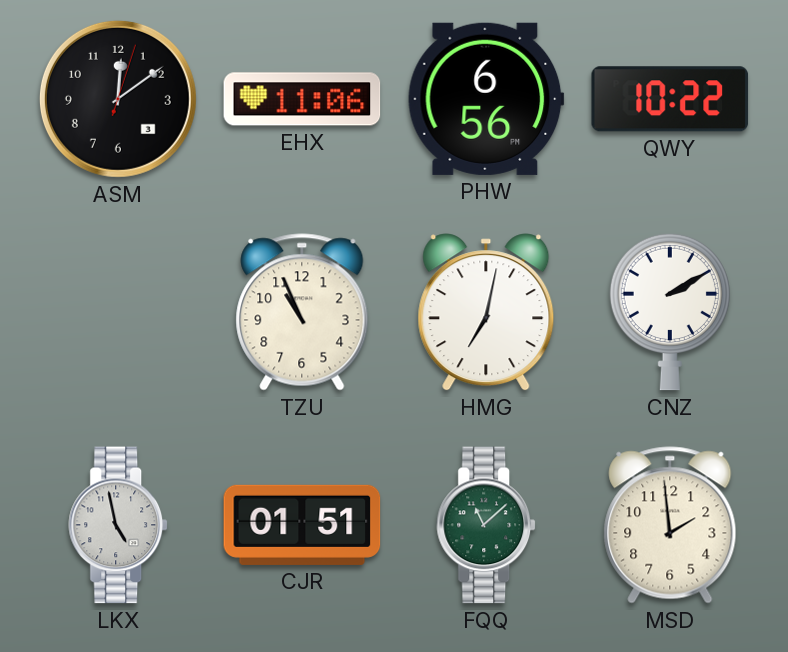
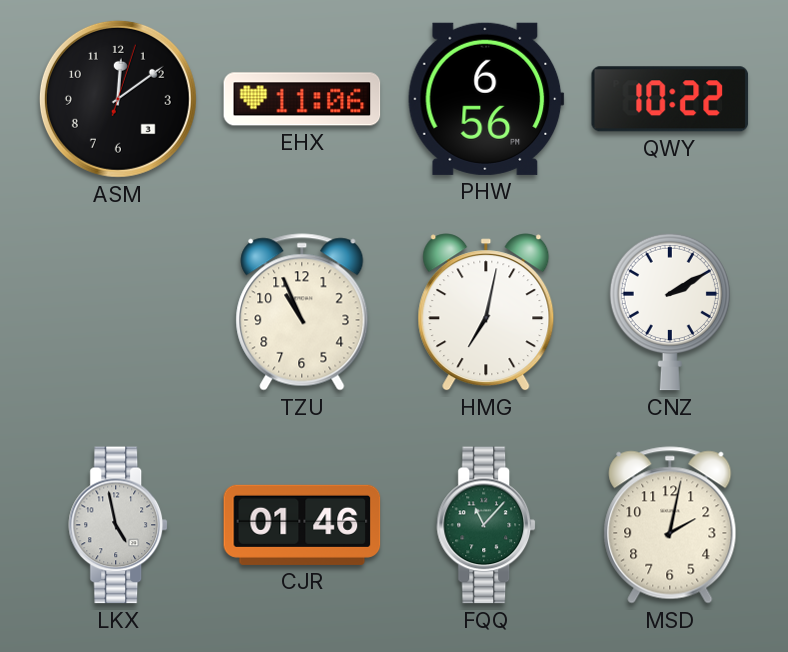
CJR: 01:51 -> 01:46 (302, 525)
FQQ: 11:08 -> 11:07 (487, 525)
MSD: 1:59 -> 2:02 (670, 525)
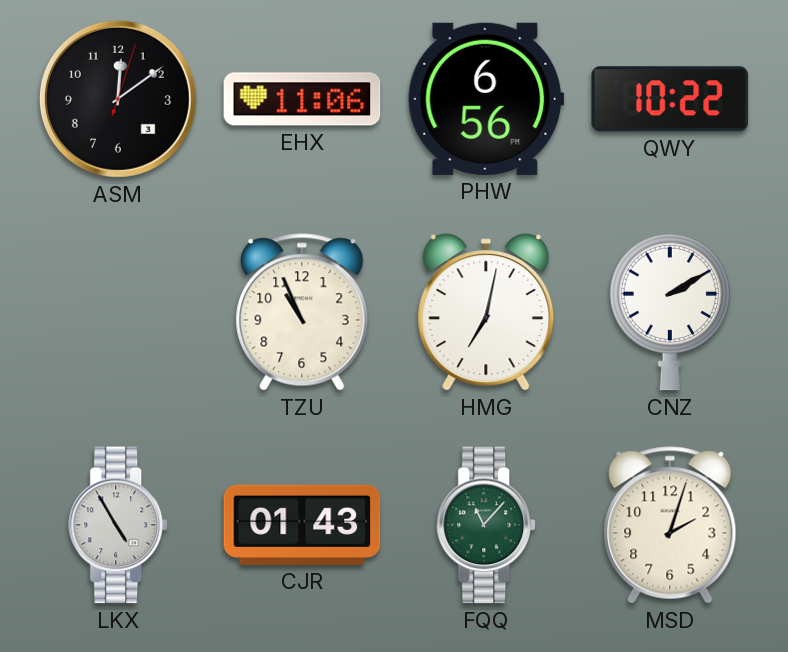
LKX: 4:58 -> 4:55 (119, 525)
CJR: 01:46 -> 01:43 (302, 525)
MSD: 2:02 -> 2:03 (670, 525)
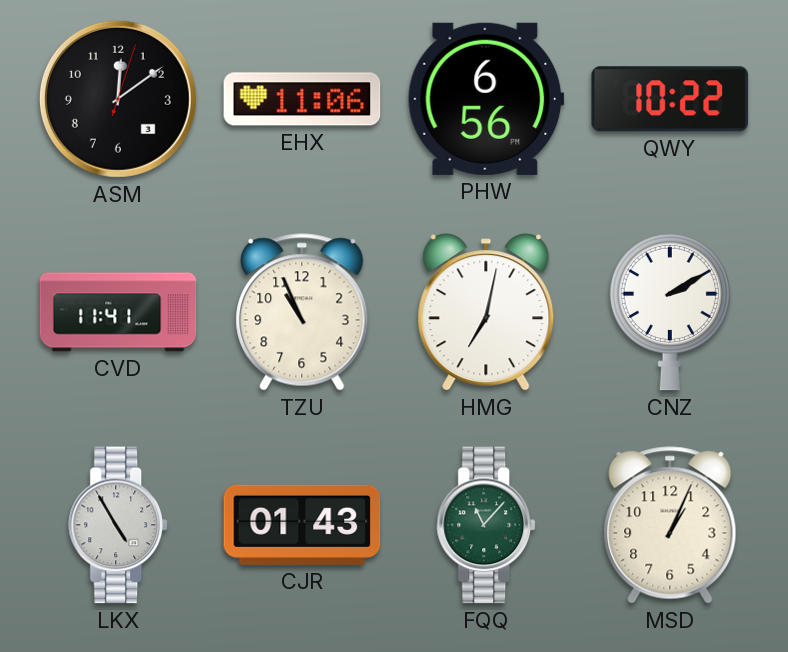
CVD: none -> 11:41 (118, 312)
MSD: 2:03 -> 1:04 (670, 525)
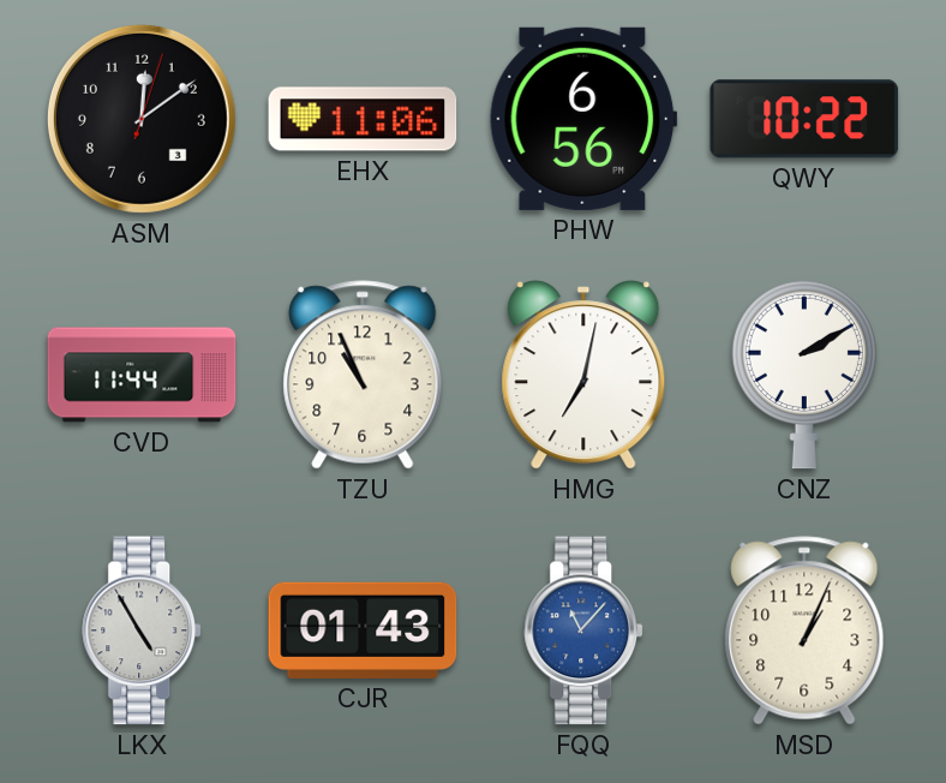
CVD: 11:41 -> 11:44 (142, 375)
FQQ dial: green -> blue (585, 630)
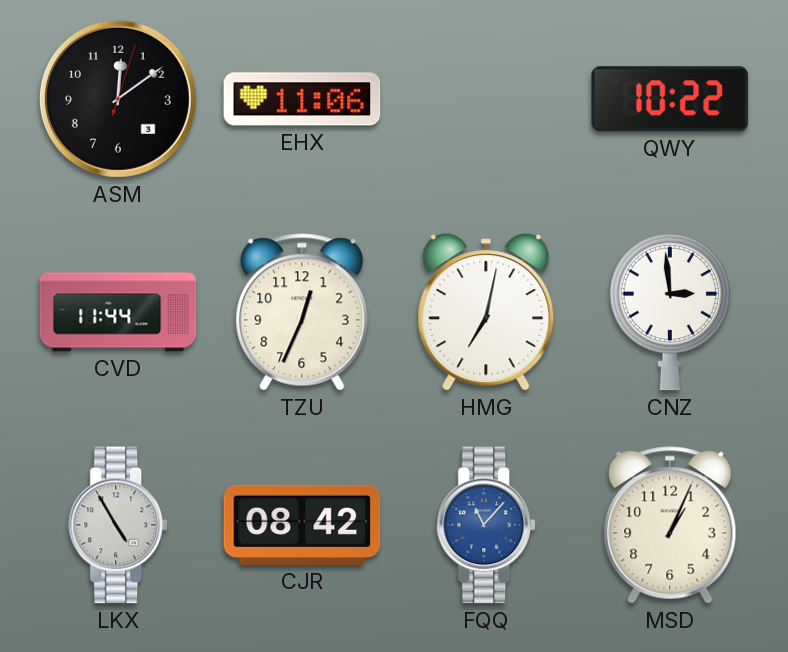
PHW: 6:56 -> none (583, 119)
TZU: 10:56 -> 12:34 (302, 312)
CNZ: 2:10 -> 2:59 (670, 312)
CJR: 01:43 -> 08:42 (302, 525)
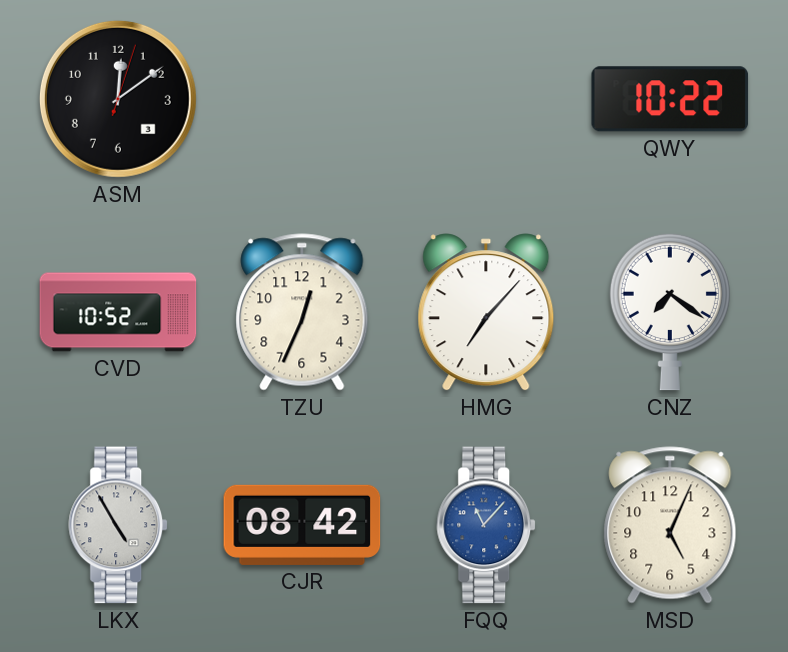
EHX: 11:06 -> none (302, 99)
CVD: 11:44 -> 10:52 (118, 312)
HMG: 7:02 -> 7:07 (486, 312)
CNZ: 2:59 -> 7:21 (670, 312)
MSD: 1:04 -> 5:04 (670, 525)
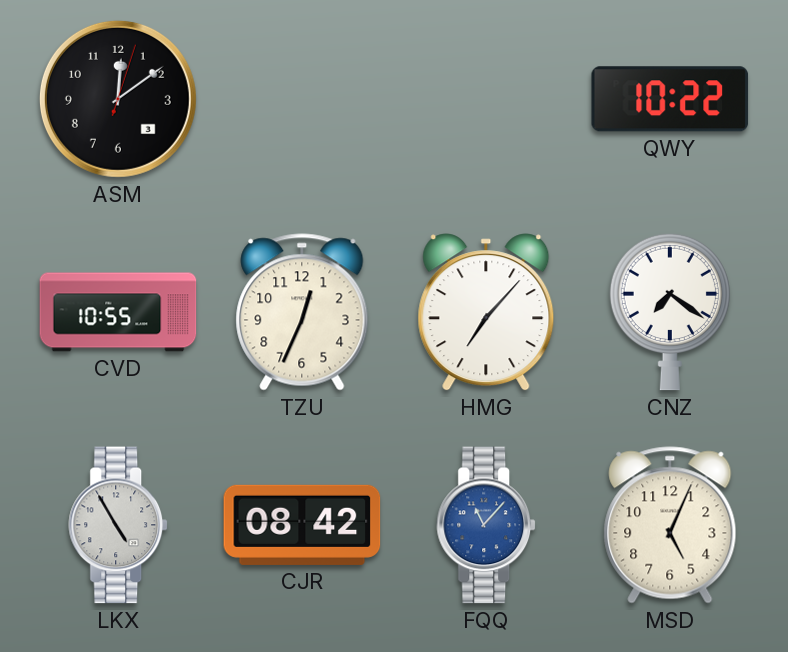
CVD: 10:52 -> 10:55 (118, 312)
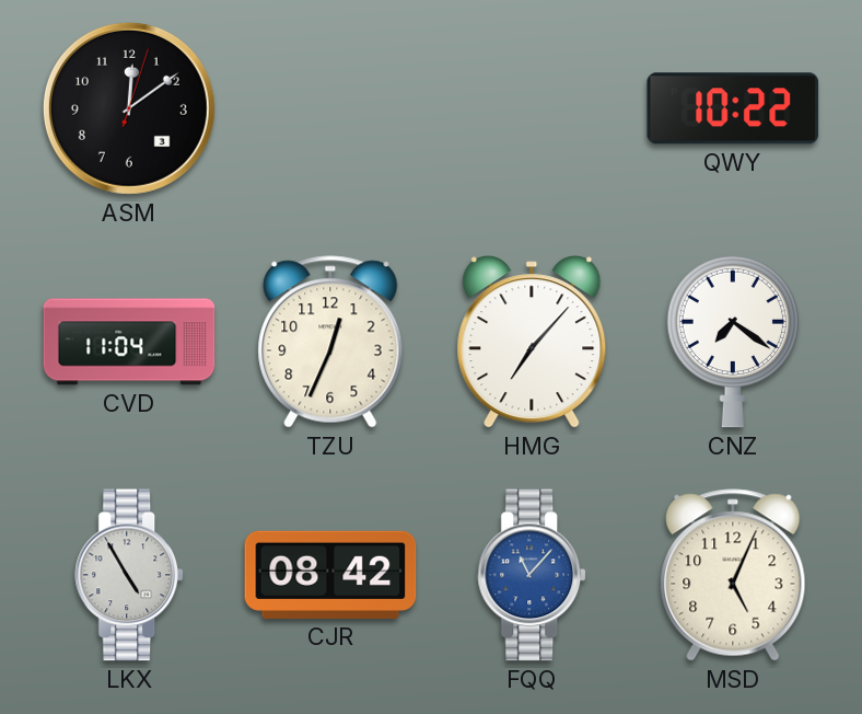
CVD: 10:55 -> 11:04 (129, 342)
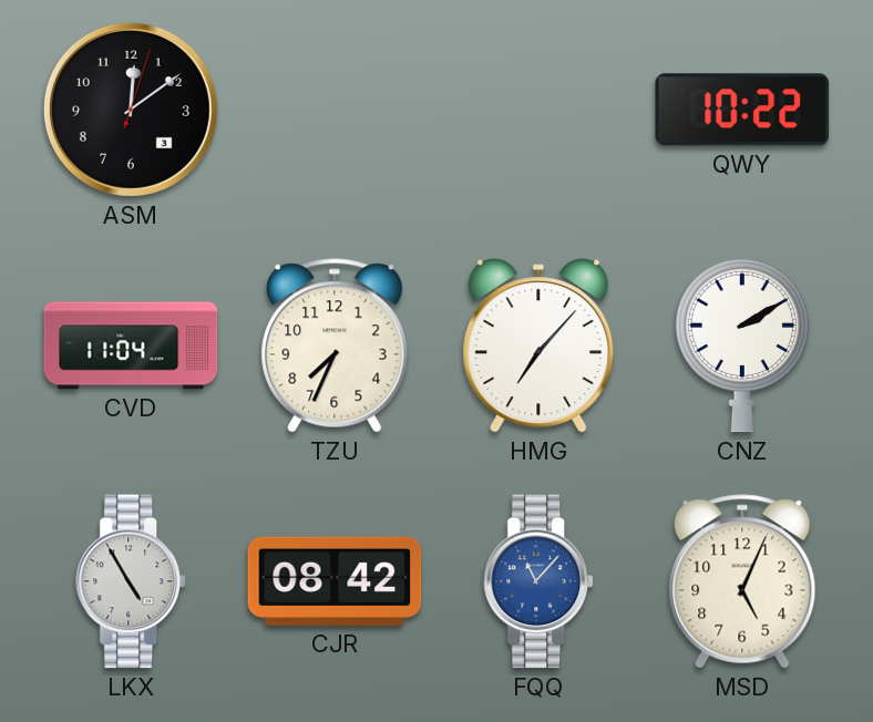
TZU: 12:34 -> 7:34 (335, 345)
CNZ: 7:21 -> 2:10 (742, 345)
